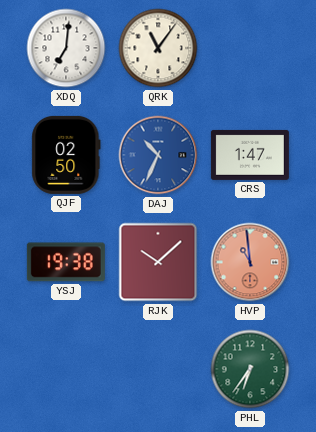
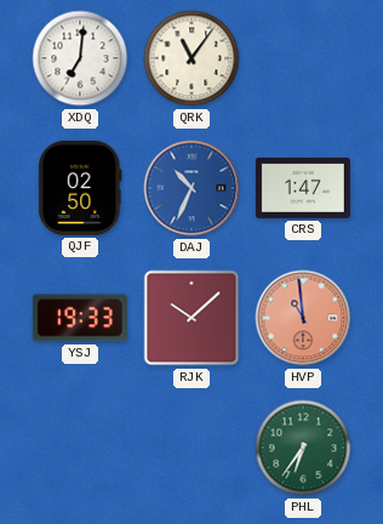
YSJ: 19:38 -> 19:33 (80, 318)
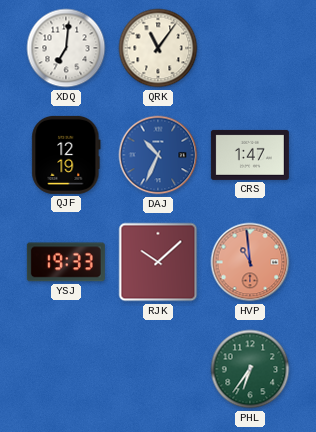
QJF: 02:50 -> 12:19 (66, 155)
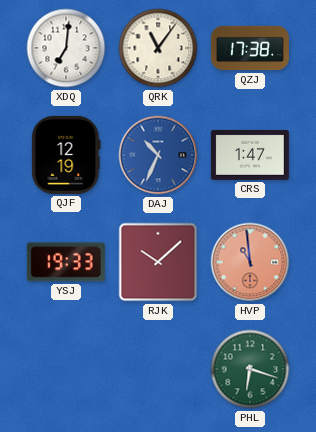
QZJ: none -> 17:38 (250, 48)
PHL: 6:36 -> 6:18 (250, 369)
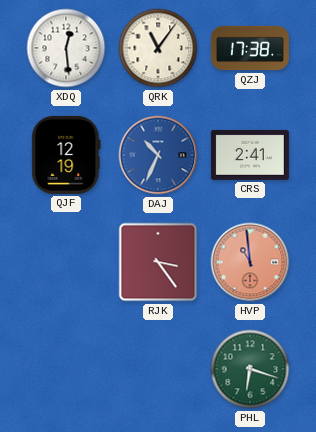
XDQ: 7:01 -> 12:29 (66, 48)
CRS: 1:47 -> 2:41 (250, 155)
YSJ: 19:33 -> none (66, 262)
RJK: 10:08 -> 3:24 (158, 262)
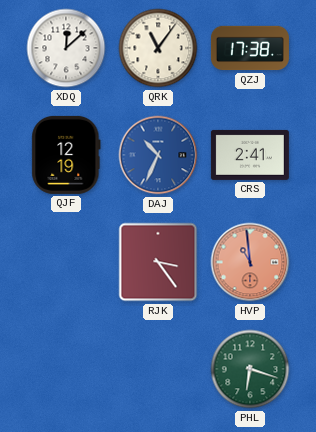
XDQ: 12:29 -> 12:08 (66, 48)
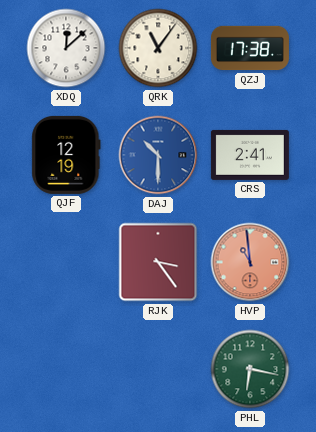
DAJ: 10:34 -> 10:30 (158, 155)
PHL: 6:18 -> 6:17 (250, 369)
